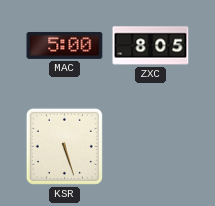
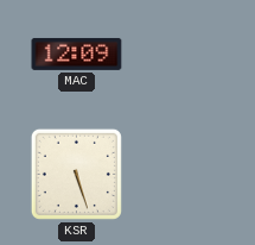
MAC: 5:00 -> 12:09 (77, 54)
ZXC: 8:05 -> none (151, 46)
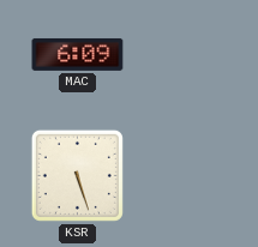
MAC: 12:09 -> 6:09 (78, 54)
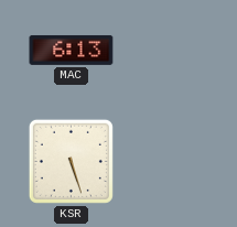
MAC: 6:09 -> 6:13 (72, 50)
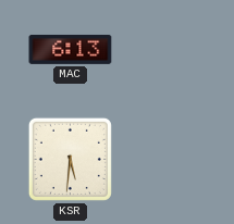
KSR: 5:27 -> 5:31 (70, 159)
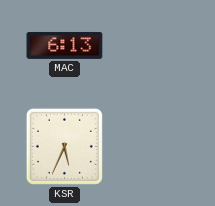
KSR: 5:31 -> 5:34 (64, 146)
